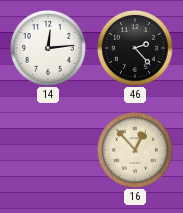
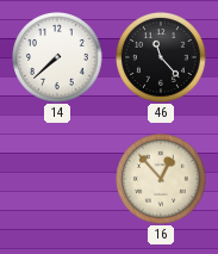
14: 12:14 -> 7:38 (58, 58)
46: 2:23 -> 11:23 (162, 58)
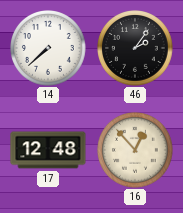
46: 11:23 -> 2:06 (136, 49)
17: none -> 12:48 (48, 150)
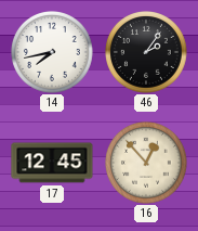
14: 7:38 -> 7:43 (53, 53)
17: 12:48 -> 12:45 (52, 163)
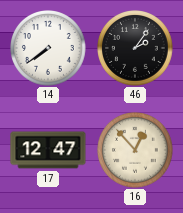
14: 7:43 -> 7:39 (49, 49)
17: 12:45 -> 12:47 (48, 150)
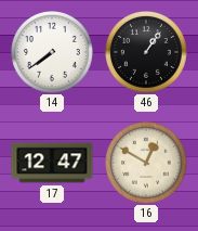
46: 2:06 -> 1:06 (147, 53)
16: 12:53 -> 12:50 (147, 164)
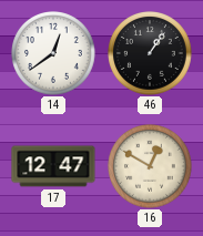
14: 7:39 -> 12:39 (54, 54)
